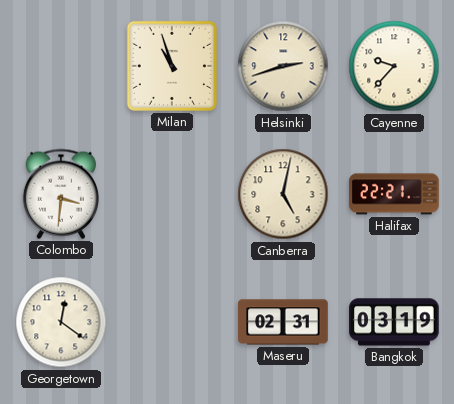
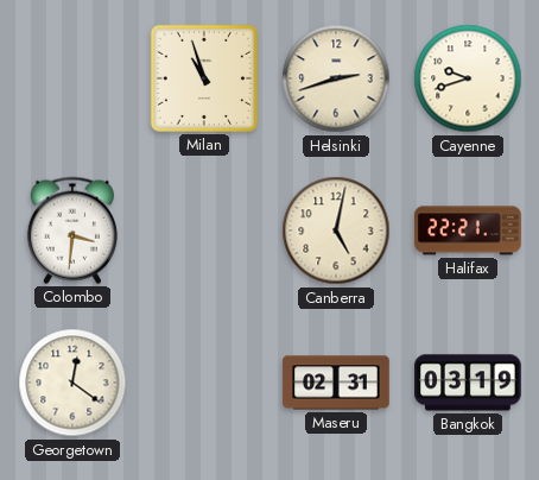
Cayenne: 9:37 -> 9:42 (468, 78)
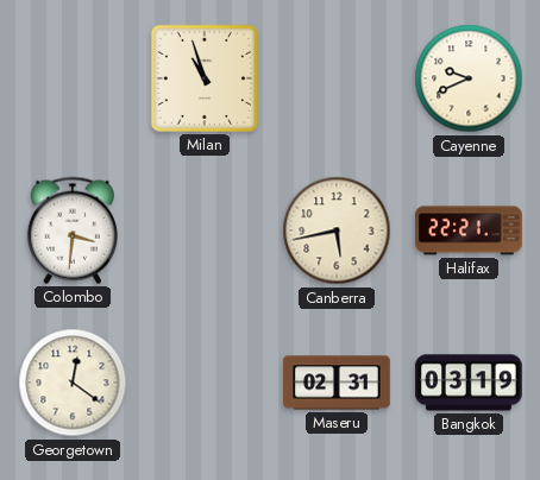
Helsinki: 2:42 -> none (336, 78)
Cayenne: 9:42 -> 9:41 (469, 78)
Canberra: 5:02 -> 5:43 (337, 230)
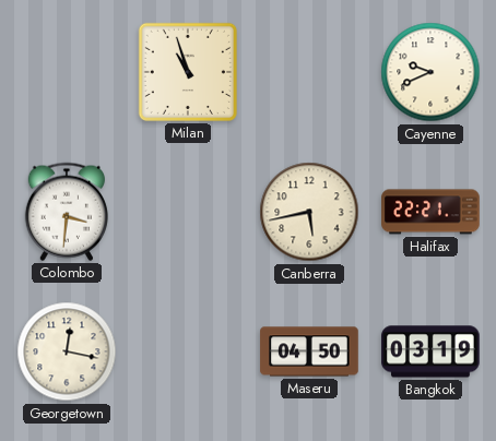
Georgetown: 12:21 -> 12:17 (67, 351)
Maseru: 02:31 -> 04:50 (309, 351)
